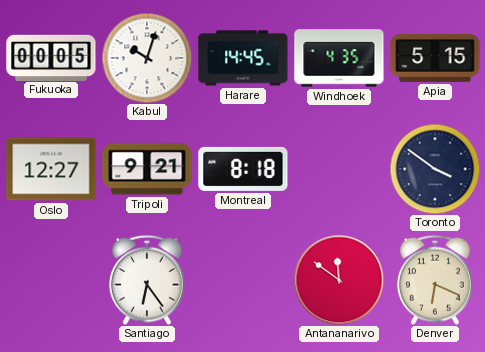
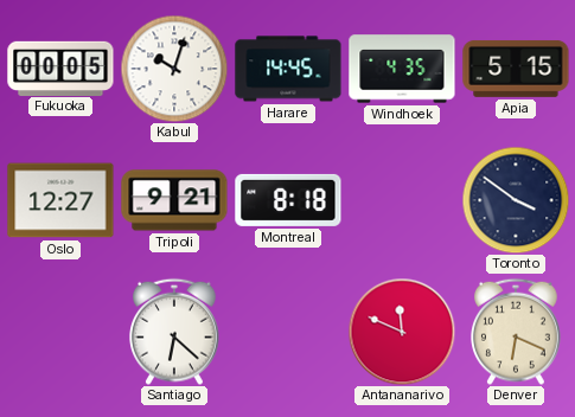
Santiago: 6:24 -> 6:22 (175, 332)
Antananarivo: 11:51 -> 11:49 (402, 332)
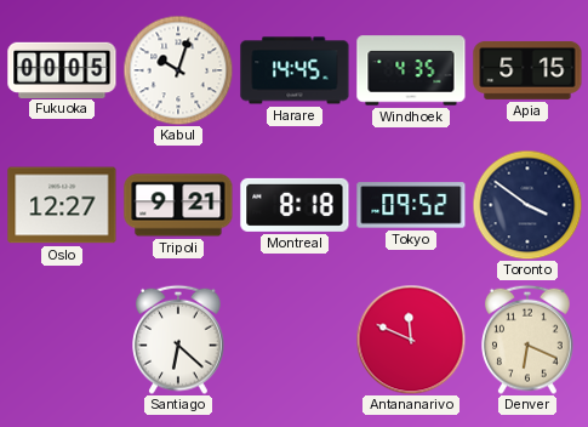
Tokyo: none -> 09:52 (411, 205)
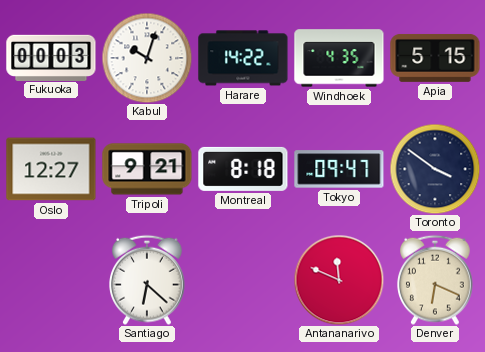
Fukuoka: 00:05 -> 00:03 (51, 57)
Harare: 14:45 -> 14:22 (243, 58)
Tokyo: 09:52 -> 09:47 (339, 169)
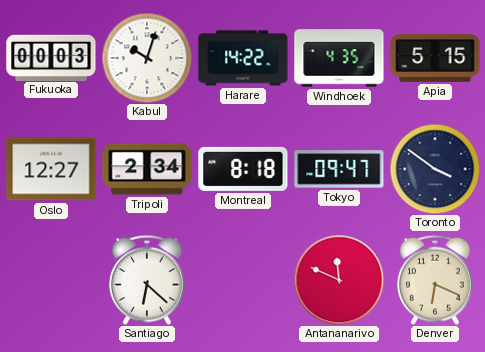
Tripoli: 9:21 -> 2:34 (147, 169)
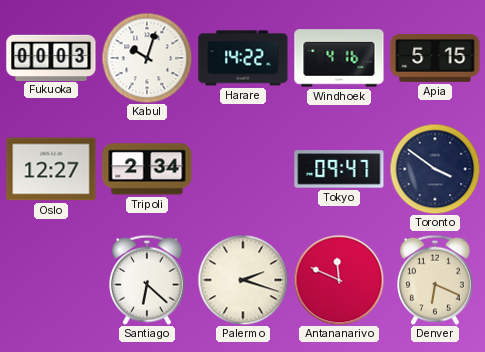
Windhoek: 4:35 -> 4:16 (339, 58)
Montreal: 8:18 -> none (243, 169)
Palermo: none -> 2:18 (243, 280)
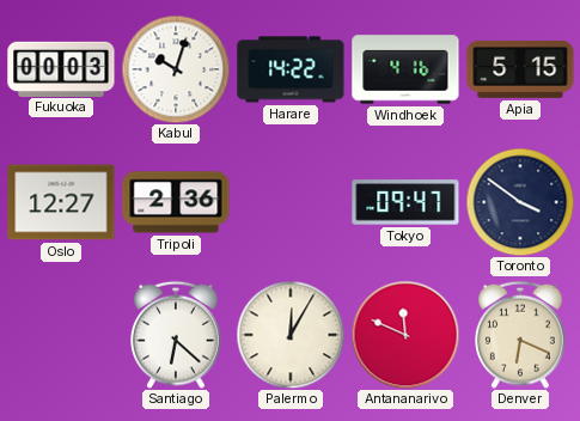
Tripoli: 2:34 -> 2:36 (176, 202)
Palermo: 2:18 -> 12:05 (291, 335)
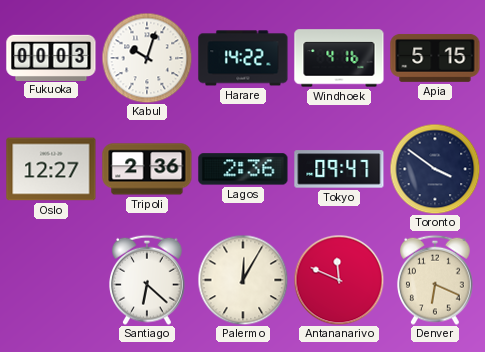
Lagos: none -> 2:36 (243, 169)
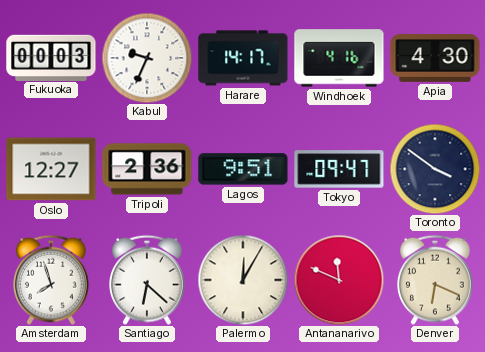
Kabul: 10:03 -> 9:34 (147, 58)
Harare: 14:22 -> 14:17 (243, 58)
Apia: 5:15 -> 4:30 (435, 58)
Lagos: 2:36 -> 9:51 (243, 169)
Amsterdam: none -> 7:57 (52, 280)
